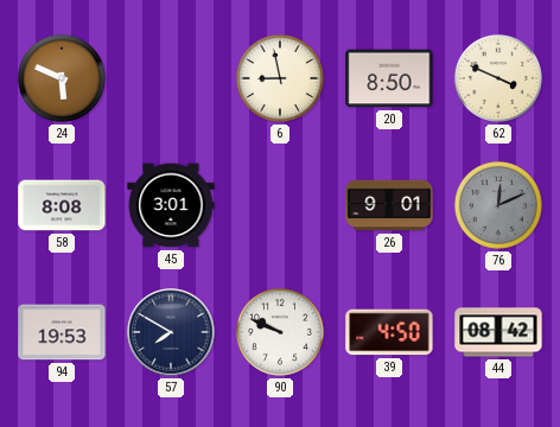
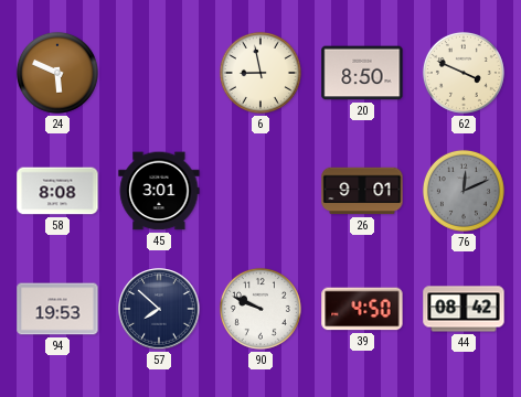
57: 7:50 -> 7:52 (159, 309)
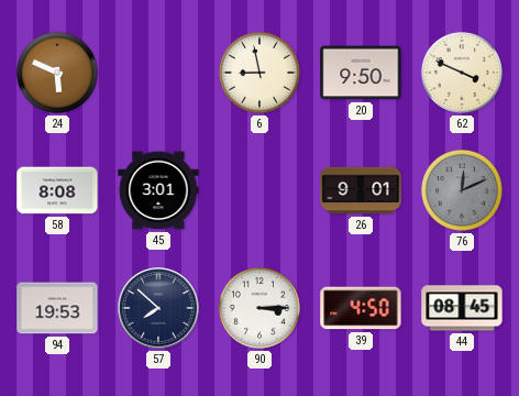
20: 8:50 -> 9:50 (361, 73)
90: 9:49 -> 3:15 (259, 308)
44: 08:42 -> 08:45 (462, 308)
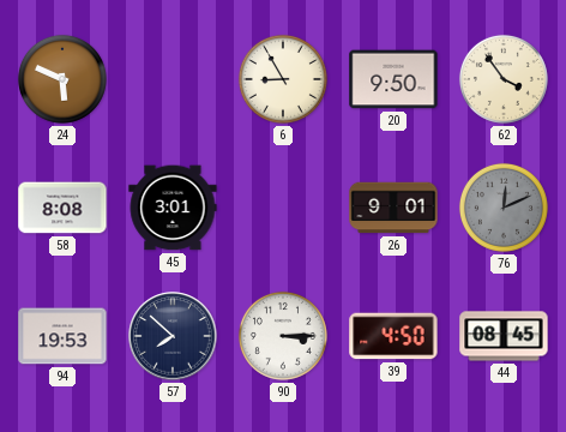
6: 8:58 -> 8:55 (283, 79)
62: 3:49 -> 3:54 (504, 79)
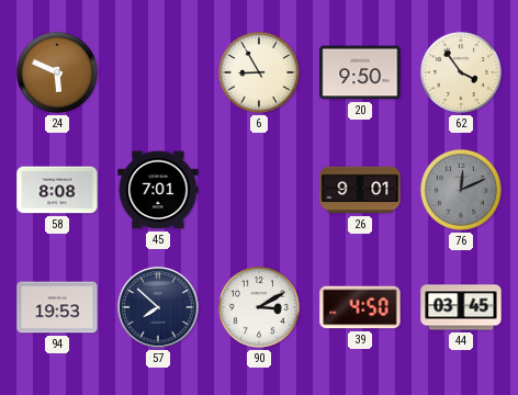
45: 3:01 -> 7:01 (158, 190)
90: 3:15 -> 3:10 (259, 307)
44: 08:45 -> 03:45 (461, 307)
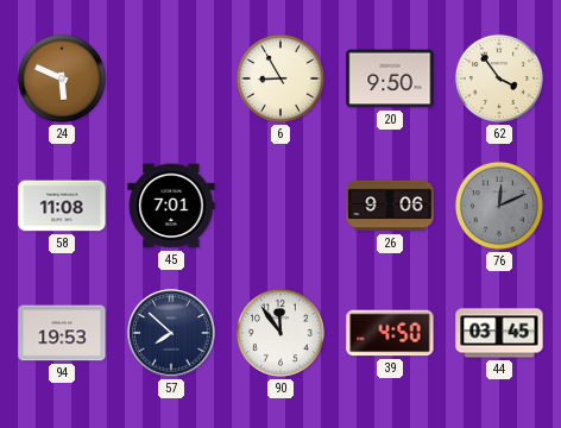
58: 8:08 -> 11:08 (62, 206)
26: 9:01 -> 9:06 (390, 206)
90: 3:10 -> 11:54 (280, 333)
